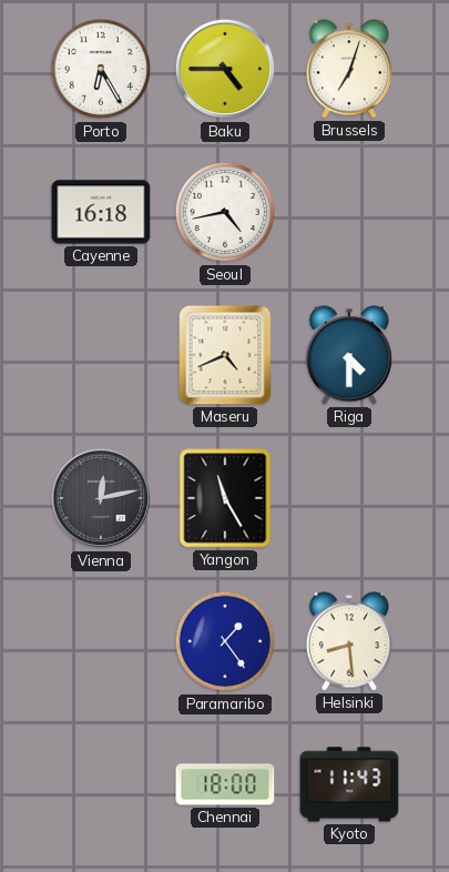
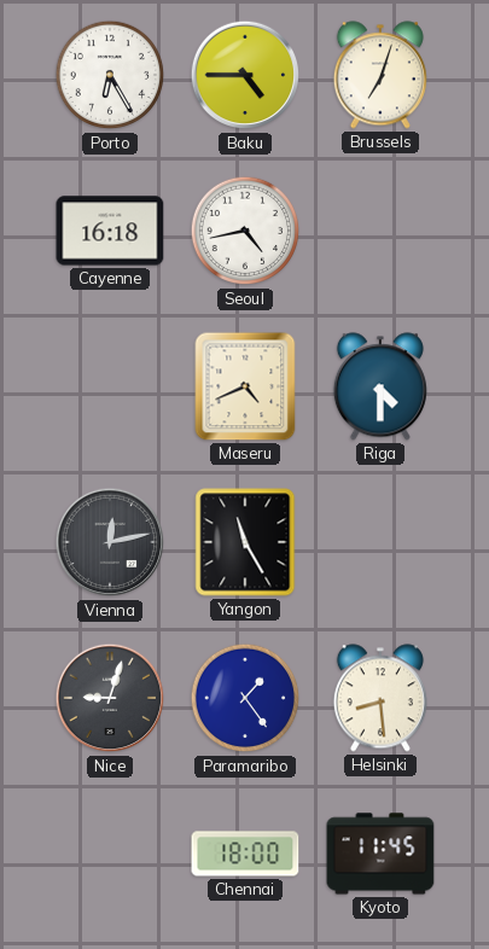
Nice: none -> 9:03 (110, 698)
Kyoto: 11:43 -> 11:45 (380, 854)
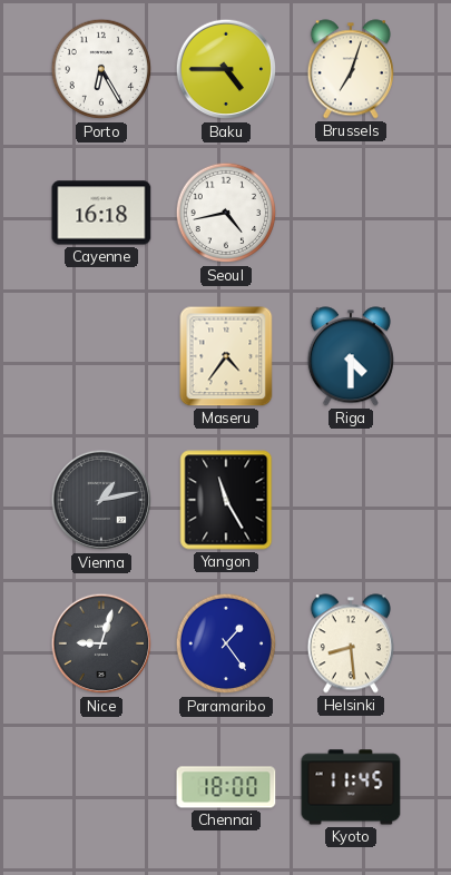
Maseru: 4:41 -> 4:36 (226, 356)
Vienna: 12:13 -> 1:13 (101, 500)
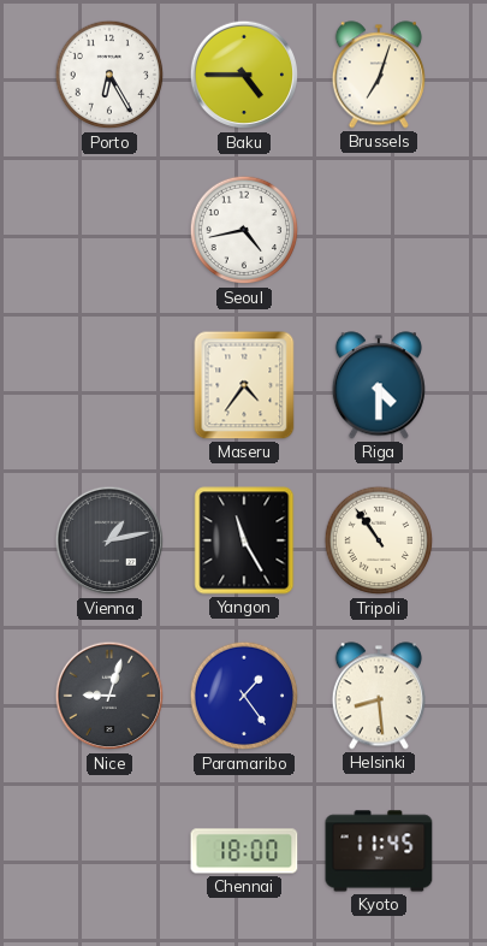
Cayenne: 16:18 -> none (101, 213)
Tripoli: none -> 10:54 (379, 540)
